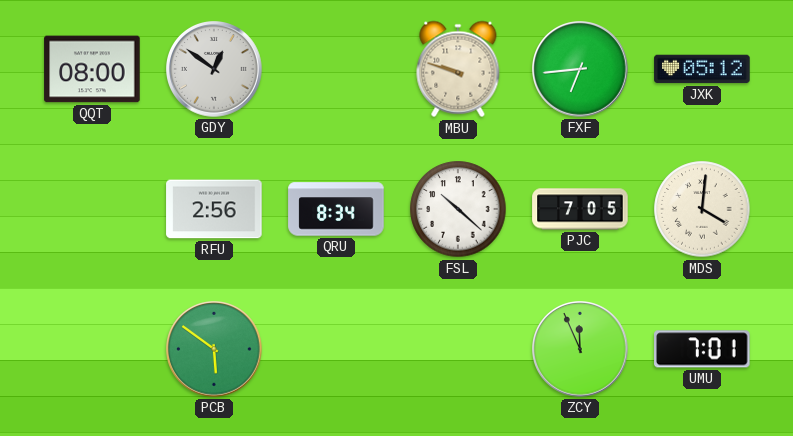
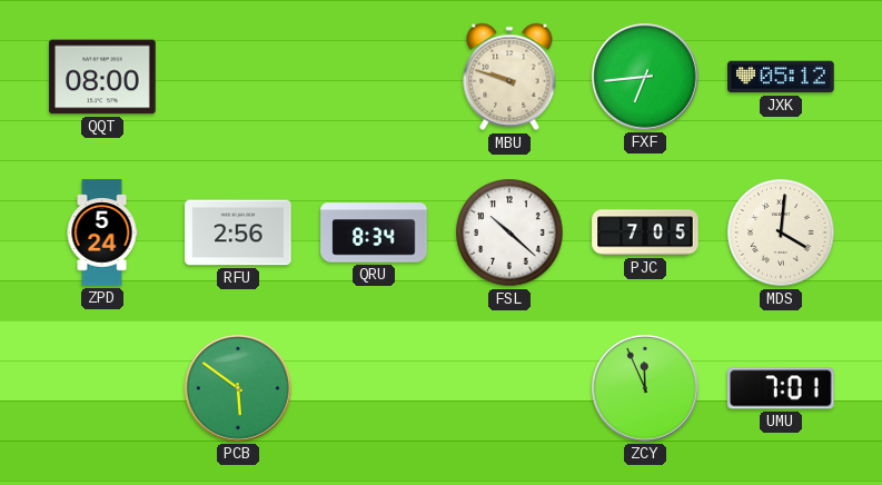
GDY: 12:51 -> none (215, 70)
ZPD: none -> 5:24 (102, 232)
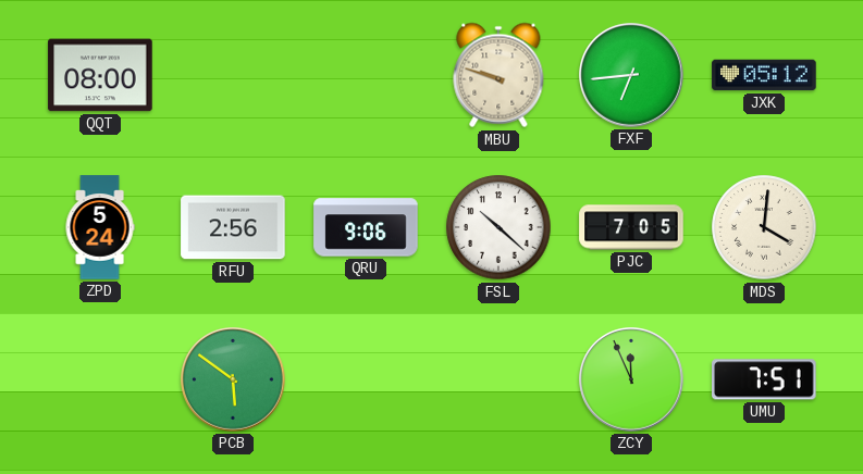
QRU: 8:34 -> 9:06 (366, 227)
UMU: 7:01 -> 7:51 (764, 379)
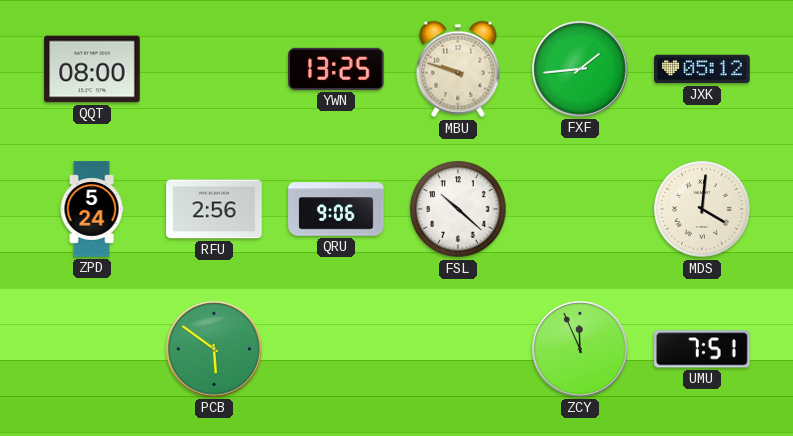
YWN: none -> 13:25 (336, 69)
FXF: 6:44 -> 1:44 (581, 70)
PJC: 7:05 -> none (631, 227)
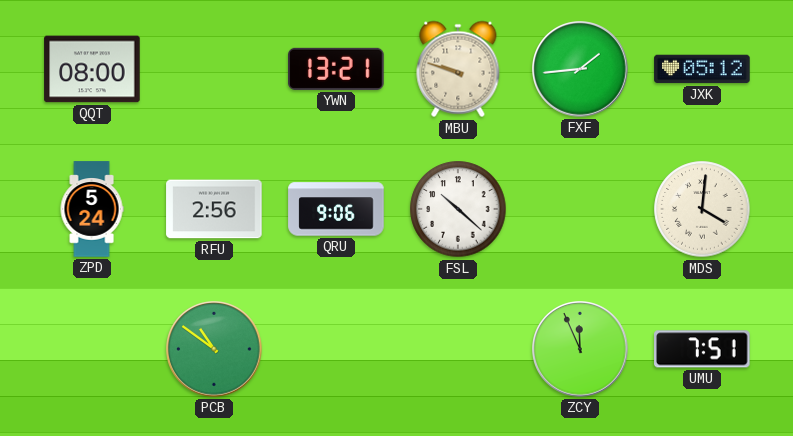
YWN: 13:25 -> 13:21 (336, 69)
PCB: 5:51 -> 10:51 (215, 350)
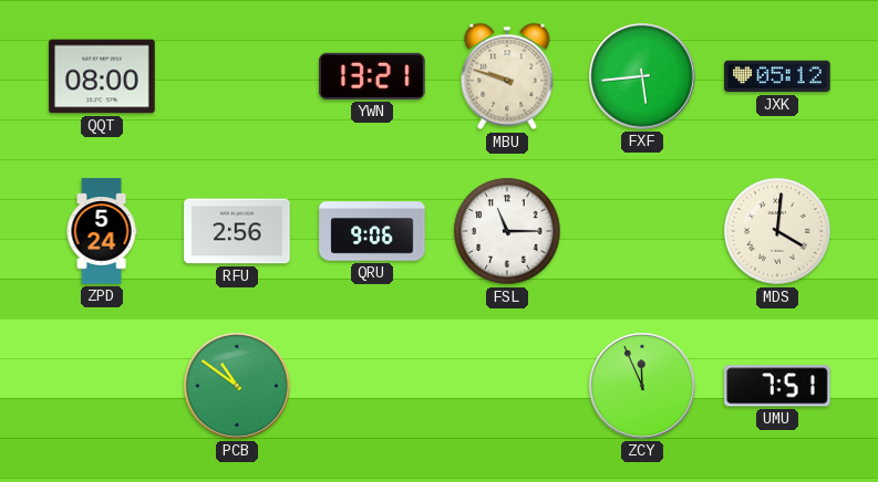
FXF: 1:44 -> 5:44 (643, 77)
FSL: 10:22 -> 11:15 (507, 231)
